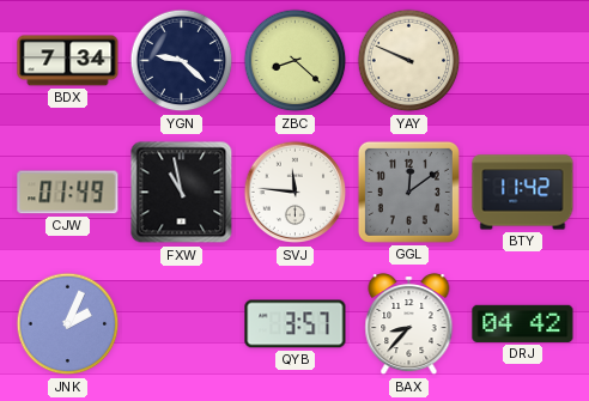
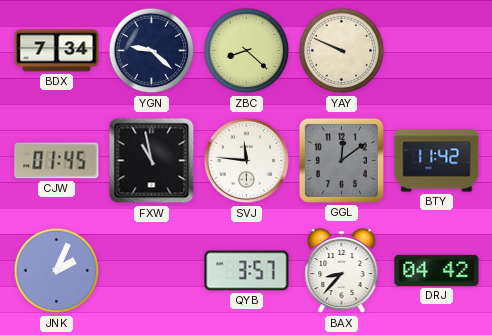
CJW: 01:49 -> 01:45 (57, 161)
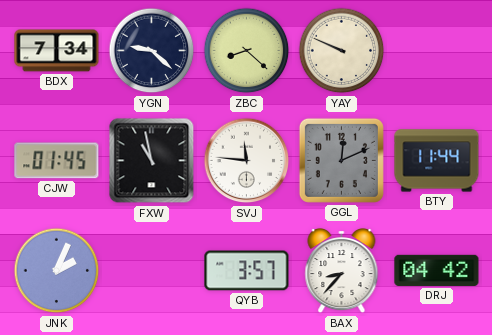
GGL: 12:09 -> 12:11 (341, 160)
BTY: 11:42 -> 11:44 (437, 161)
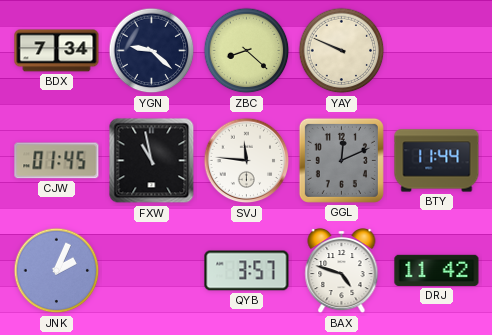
BAX: 8:37 -> 4:48 (342, 272)
DRJ: 04:42 -> 11:42 (437, 270)
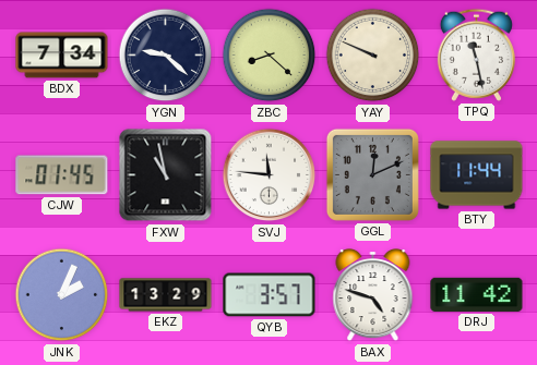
TPQ: none -> 11:28 (476, 54)
EKZ: none -> 13:29 (166, 295)
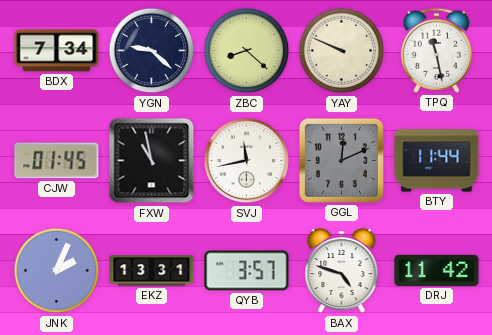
SVJ: 11:46 -> 11:43 (247, 161)
EKZ: 13:29 -> 13:31 (152, 271)
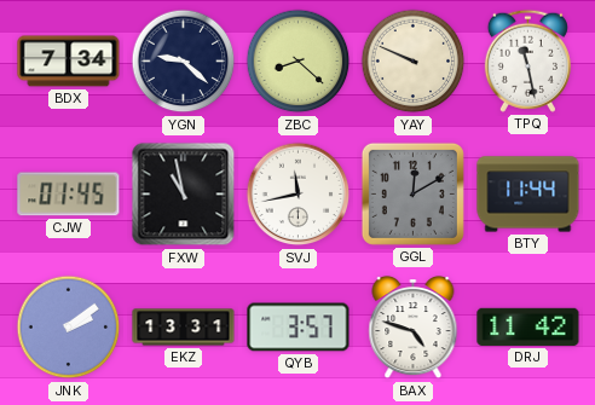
GGL: 12:11 -> 12:10 (412, 193)
JNK: 2:04 -> 2:09 (69, 328)
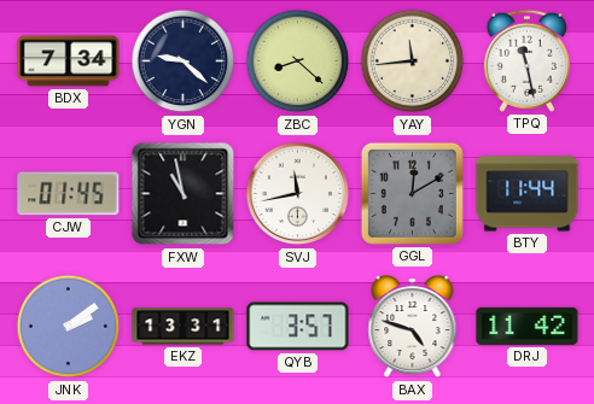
YAY: 9:49 -> 11:44 (413, 62)
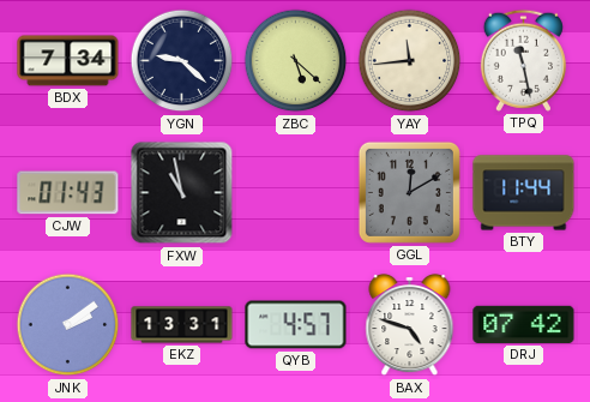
ZBC: 8:22 -> 5:22 (296, 61)
CJW: 01:45 -> 01:43 (68, 193)
SVJ: 11:43 -> none (298, 194)
QYB: 3:57 -> 4:57 (296, 325)
DRJ: 11:42 -> 07:42 (524, 324)
